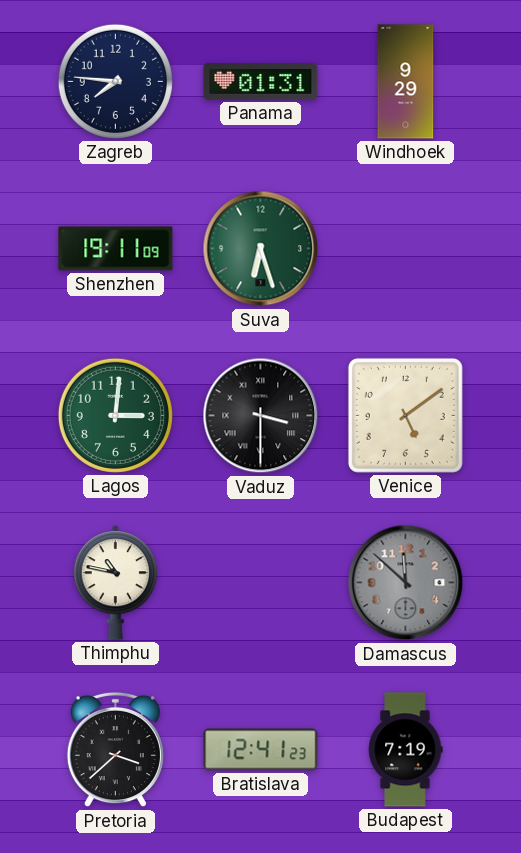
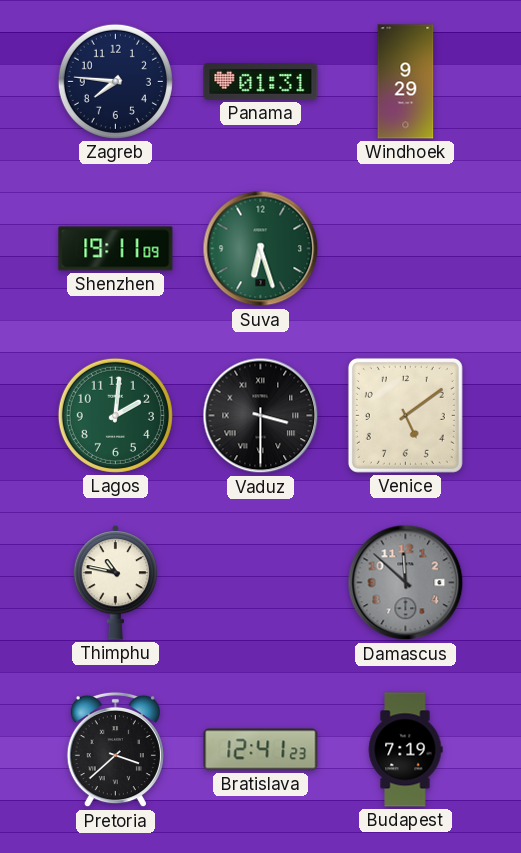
Lagos: 3:01 -> 2:01 (115, 415)
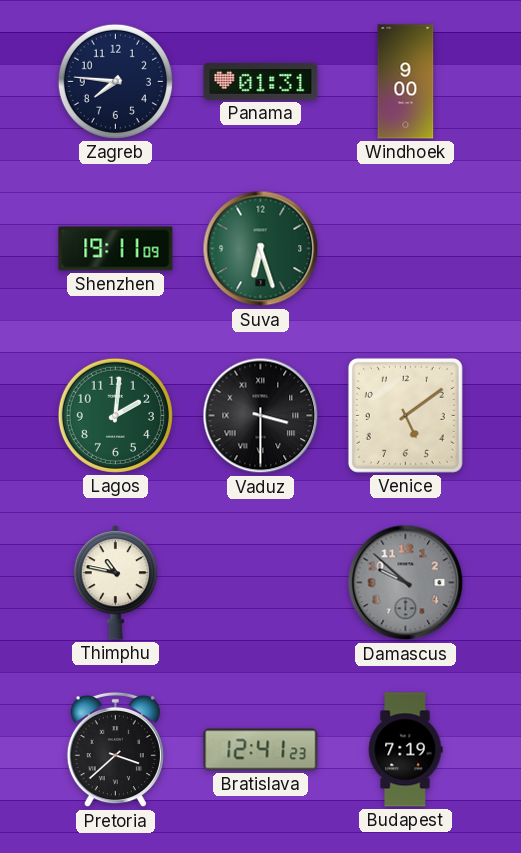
Windhoek: 9:29 -> 9:00 (406, 82)
Damascus: 11:52 -> 9:52 (406, 583)
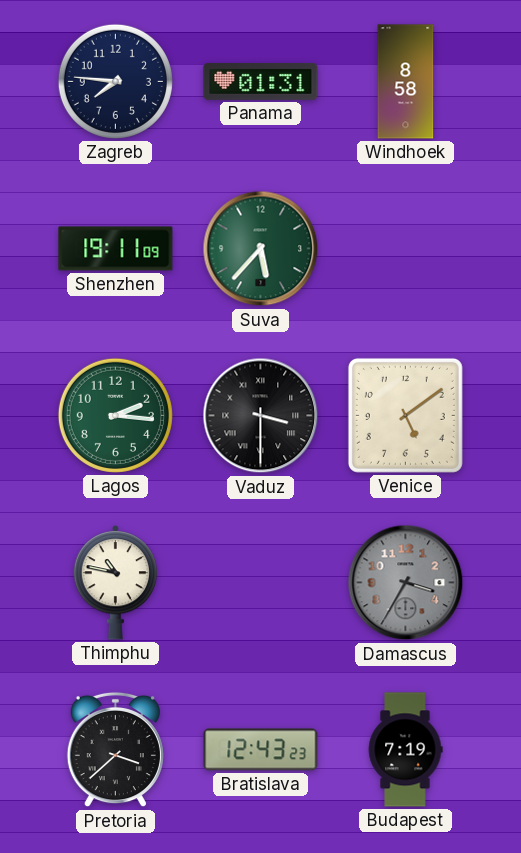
Windhoek: 9:00 -> 8:58 (406, 82)
Suva: 6:27 -> 5:37 (261, 249)
Lagos: 2:01 -> 2:16 (115, 415)
Damascus: 9:52 -> 3:35 (406, 583)
Bratislava: 12:41 -> 12:43 (261, 750)
